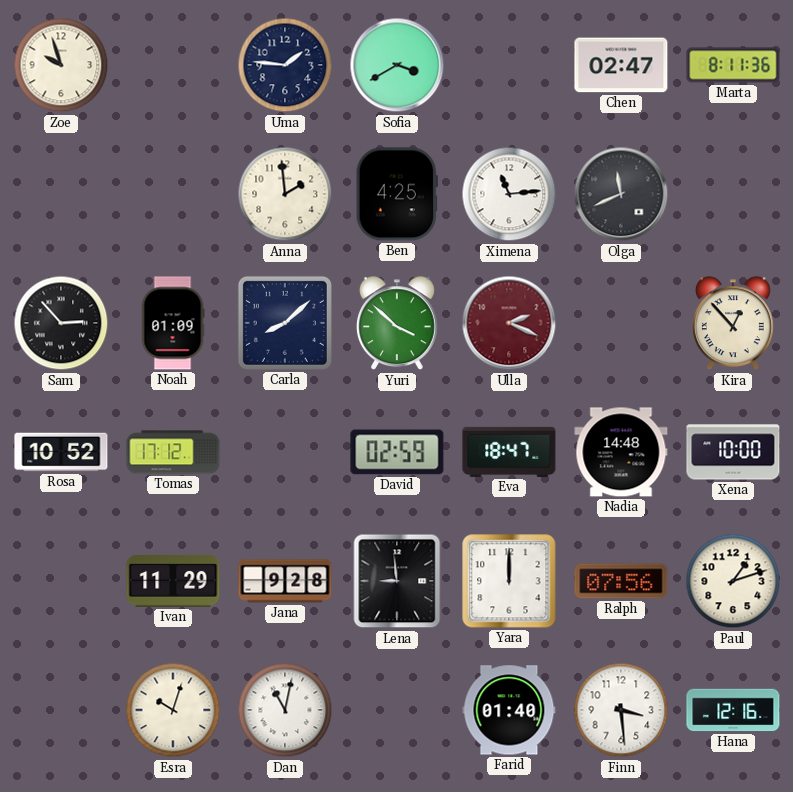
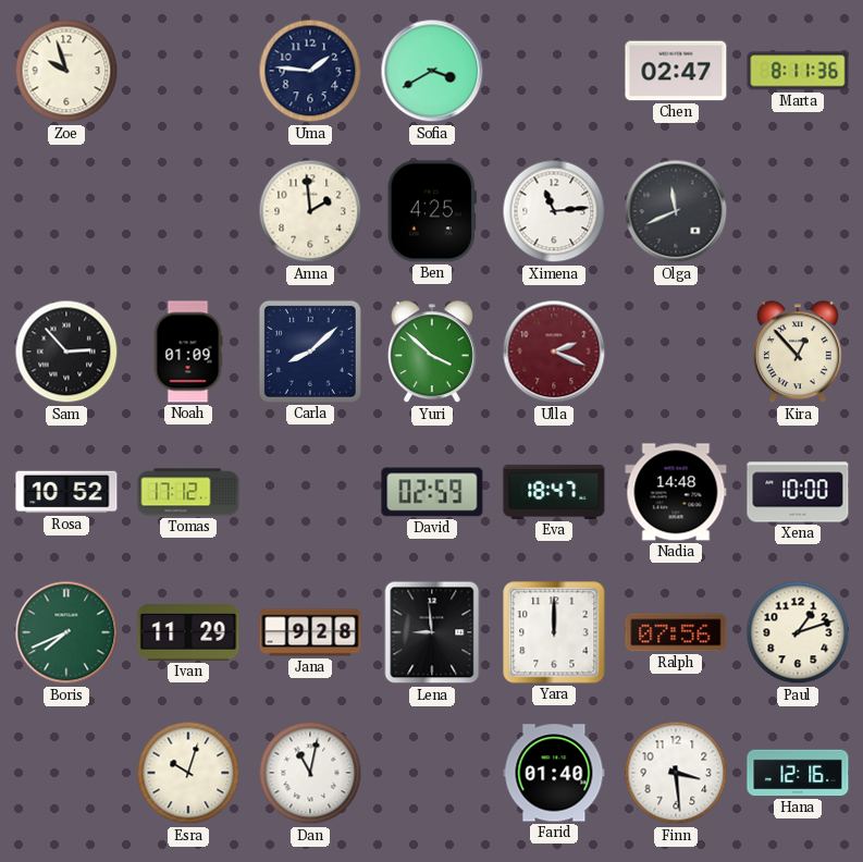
Boris: none -> 7:41 (66, 632)
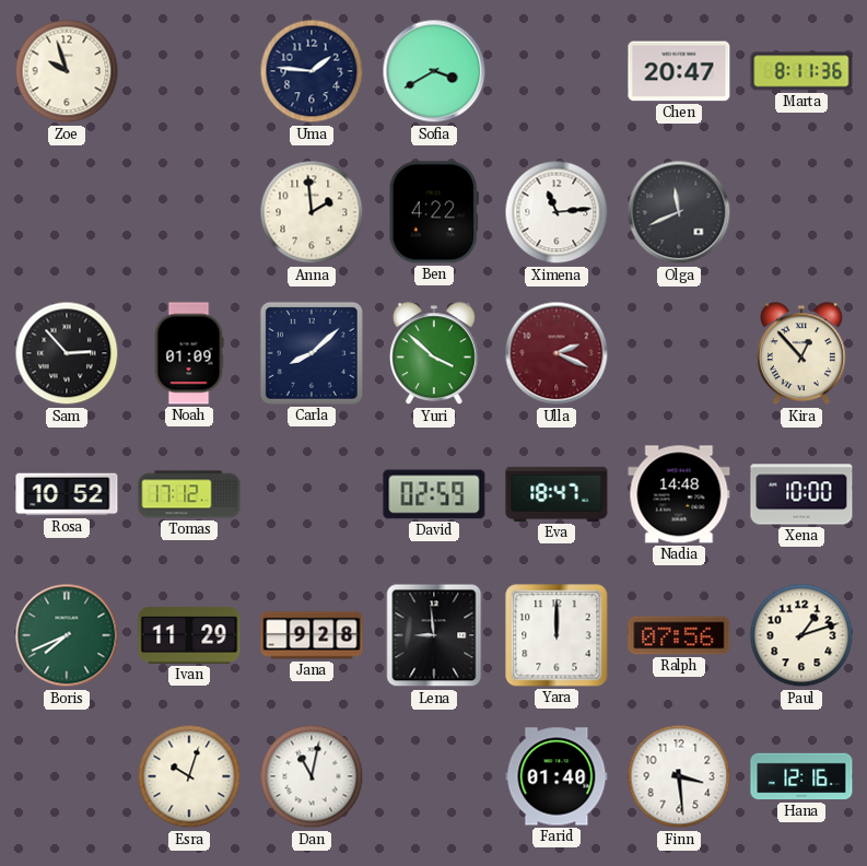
Chen: 02:47 -> 20:47 (679, 71)
Ben: 4:25 -> 4:22 (434, 212)
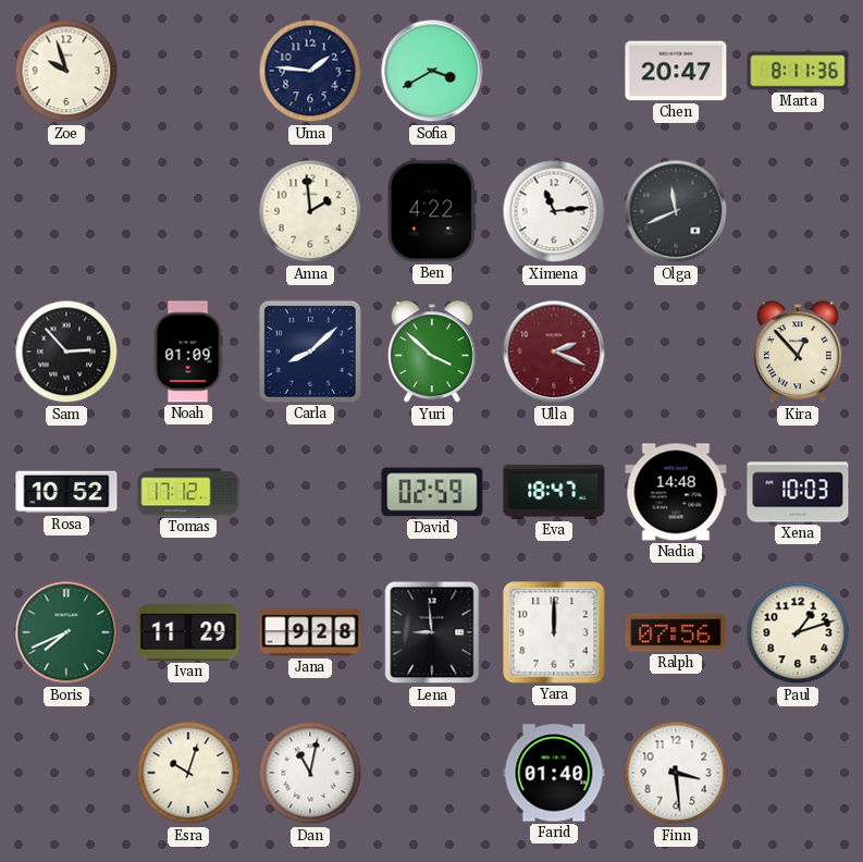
Xena: 10:00 -> 10:03 (798, 492)
Hana: 12:16 -> none (801, 776)
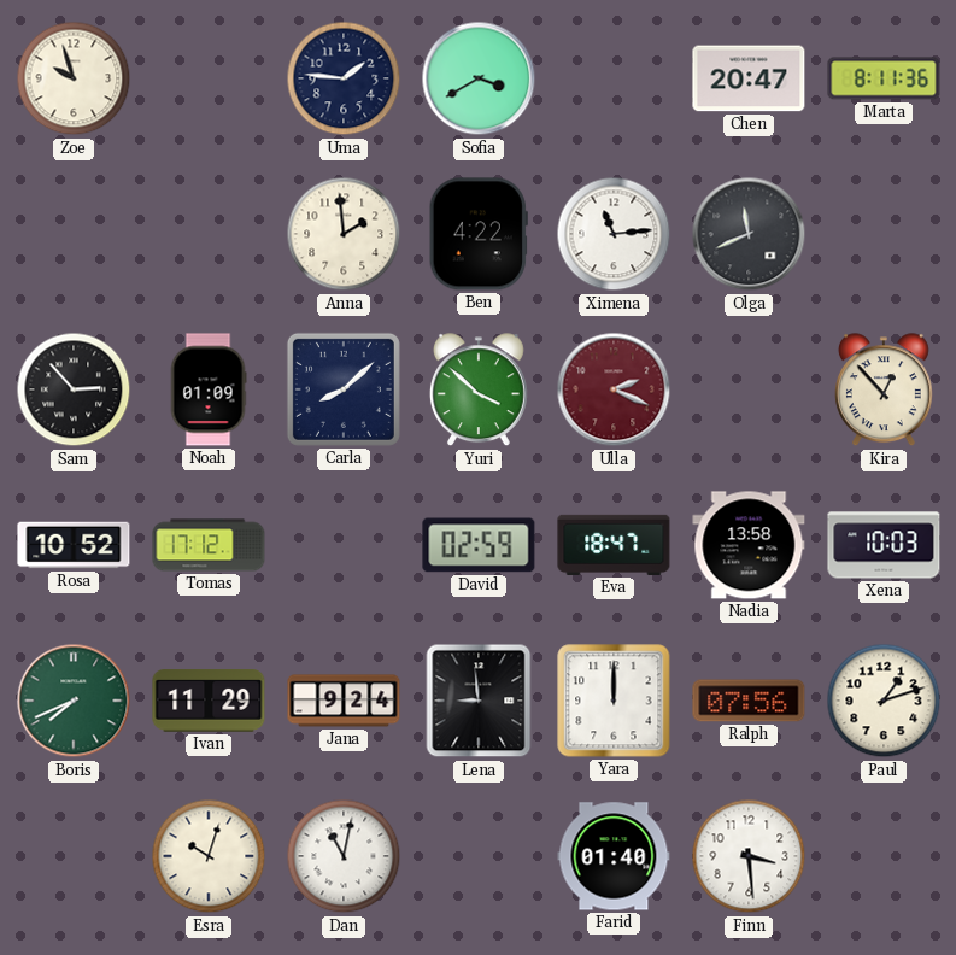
Nadia: 14:48 -> 13:58 (749, 545)
Jana: 9:28 -> 9:24 (344, 701)
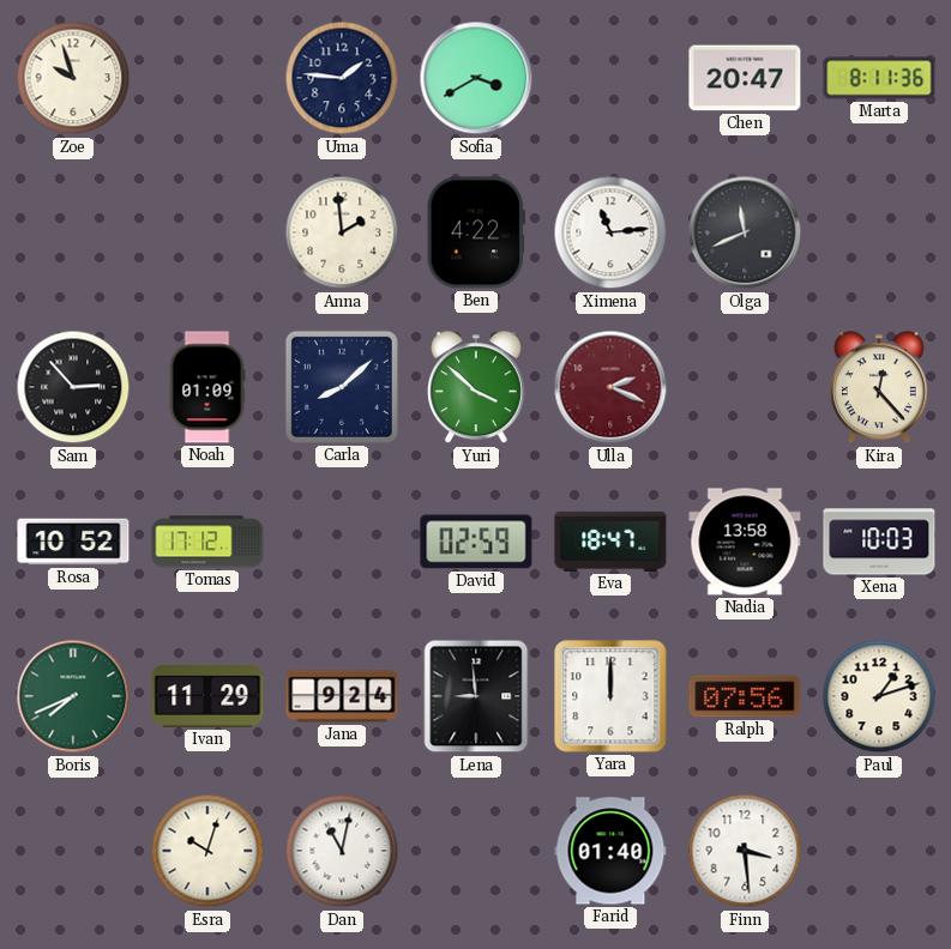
Kira: 12:53 -> 12:23 (879, 388)
